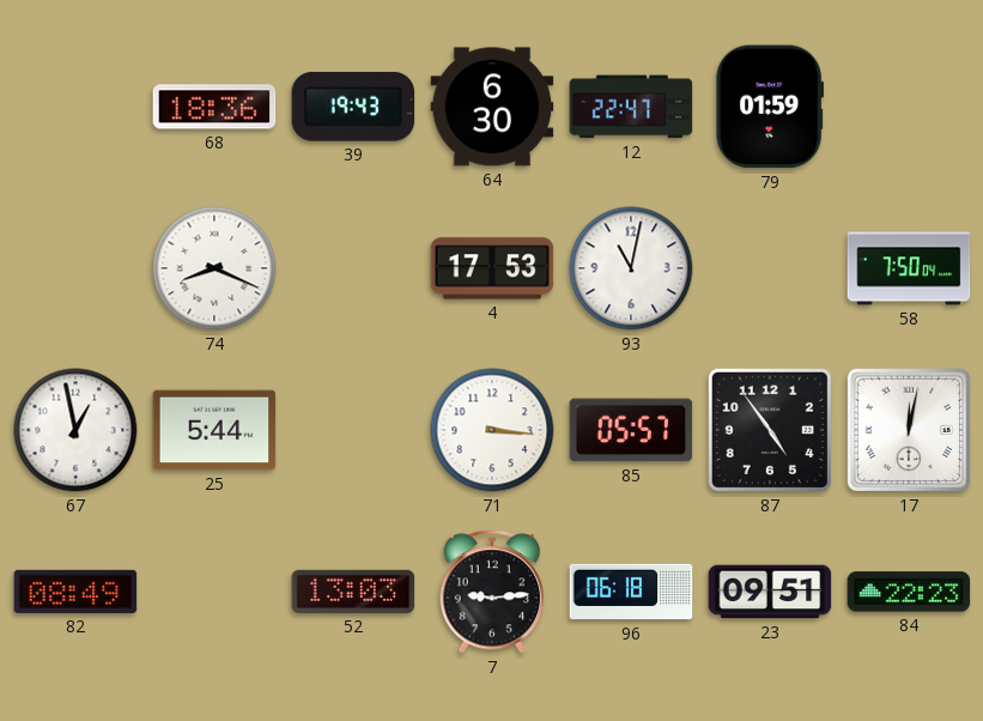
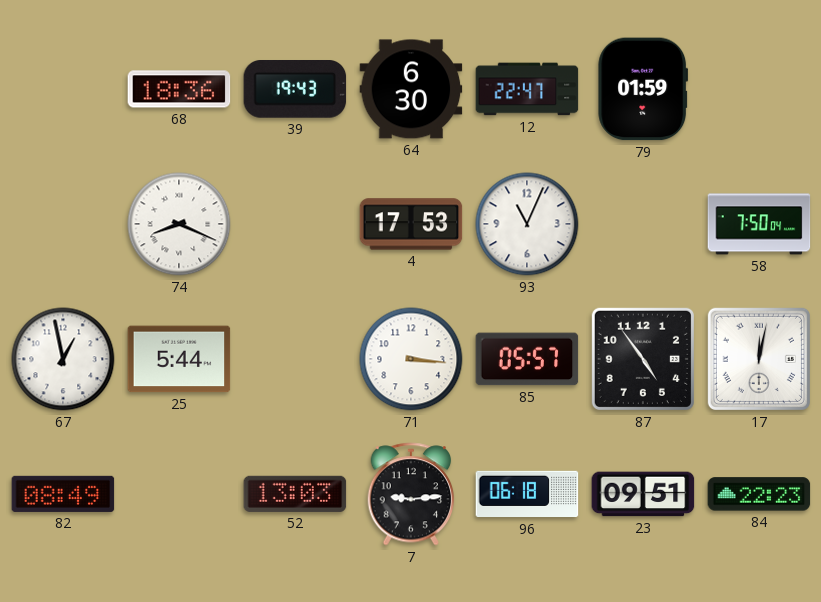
93: 11:02 -> 11:04 (527, 224)
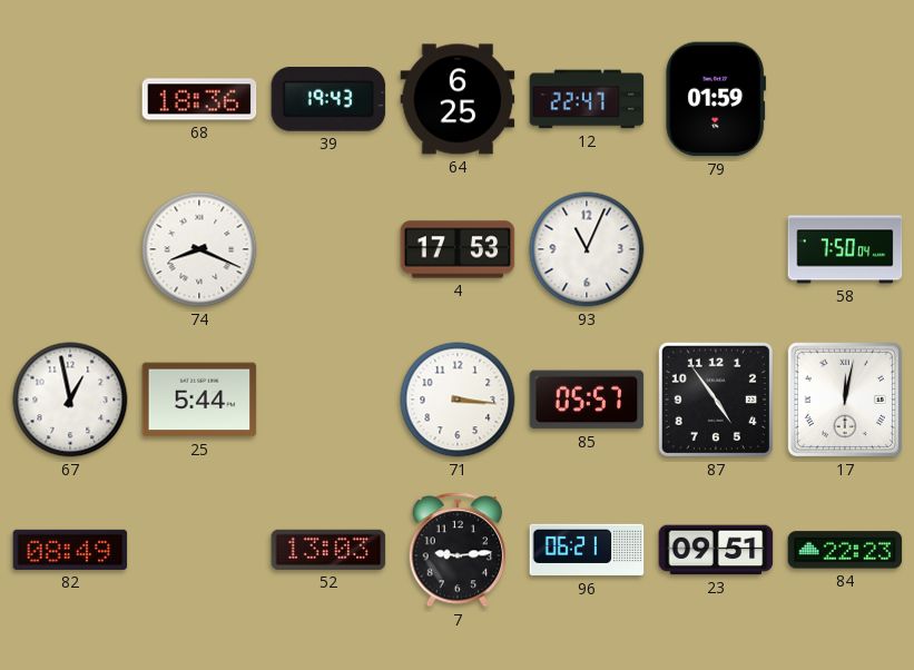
64: 6:30 -> 6:25 (458, 99)
96: 06:18 -> 06:21 (587, 550)
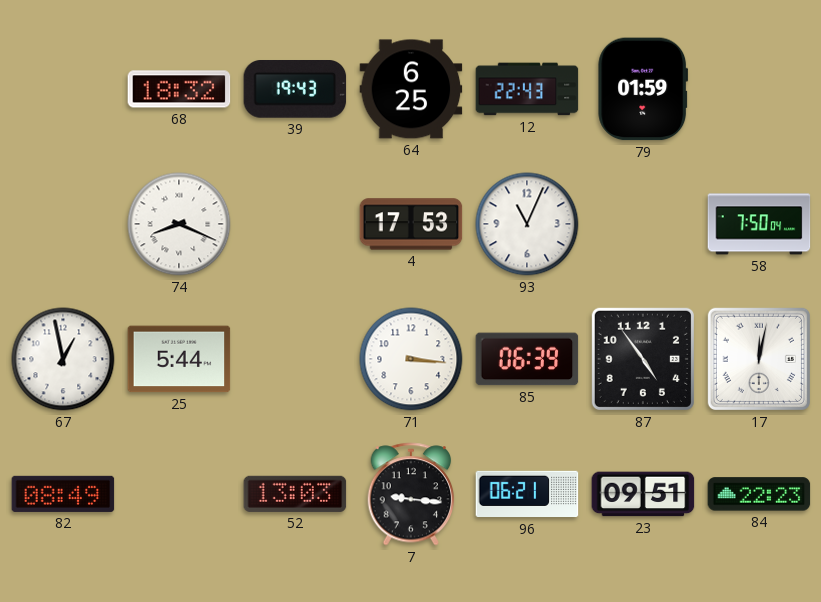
68: 18:36 -> 18:32 (179, 89)
12: 22:47 -> 22:43 (527, 89)
85: 05:57 -> 06:39 (527, 359)
7: 9:14 -> 9:16 (411, 494)
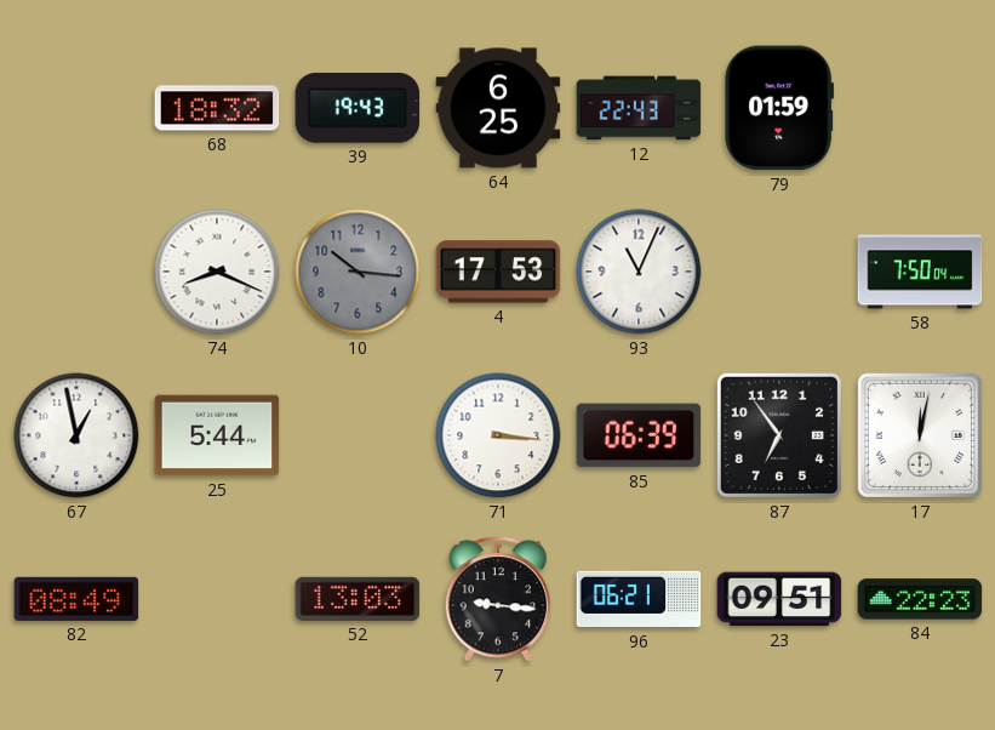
10: none -> 10:16 (358, 272)
87: 4:54 -> 6:54 (779, 435)
